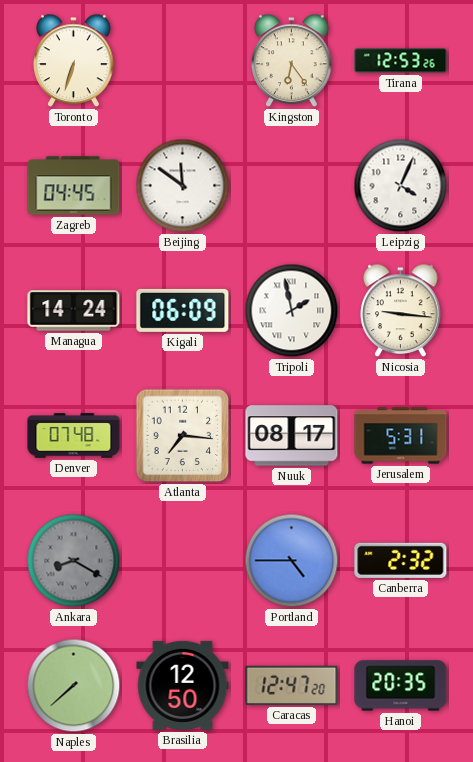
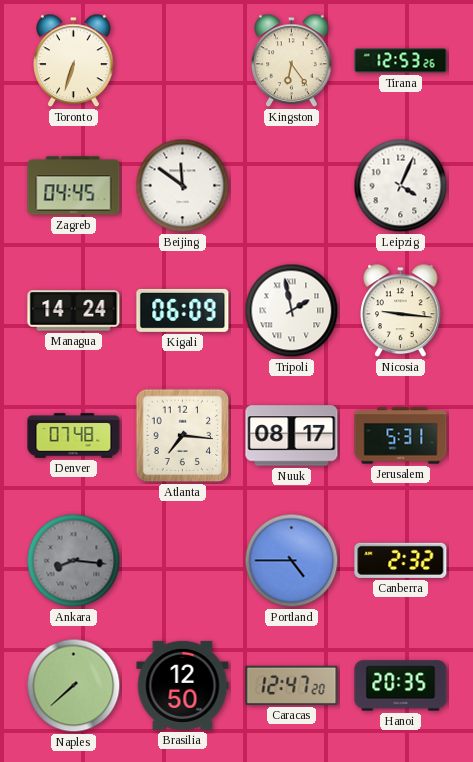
Ankara: 8:20 -> 8:16 (74, 561)
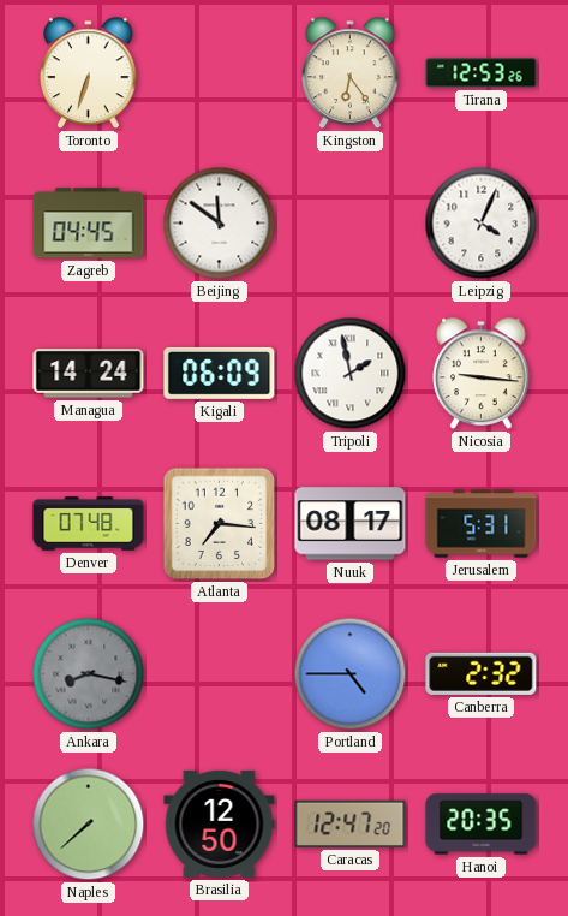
Ankara: 8:16 -> 8:17 (89, 674)
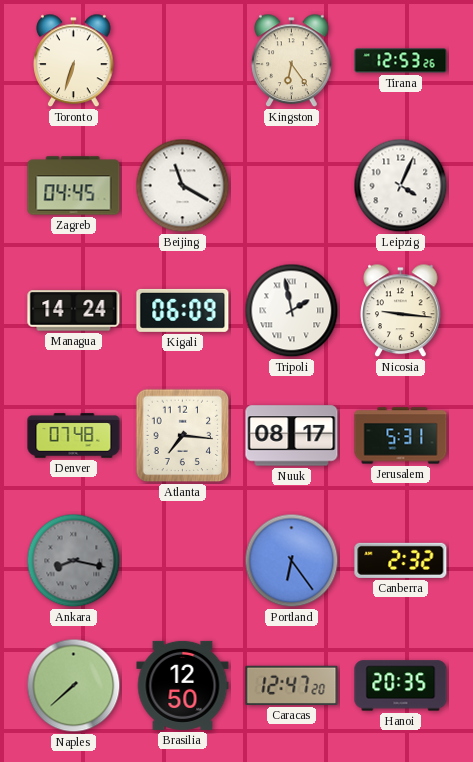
Beijing: 11:51 -> 11:20 (183, 186)
Portland: 4:45 -> 6:24 (292, 561)
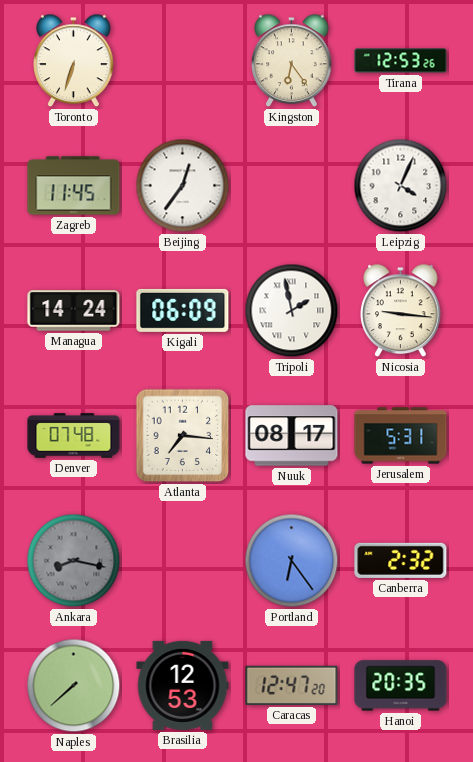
Zagreb: 04:45 -> 11:45 (74, 186)
Beijing: 11:20 -> 12:36 (183, 186)
Brasilia: 12:50 -> 12:53 (183, 685)
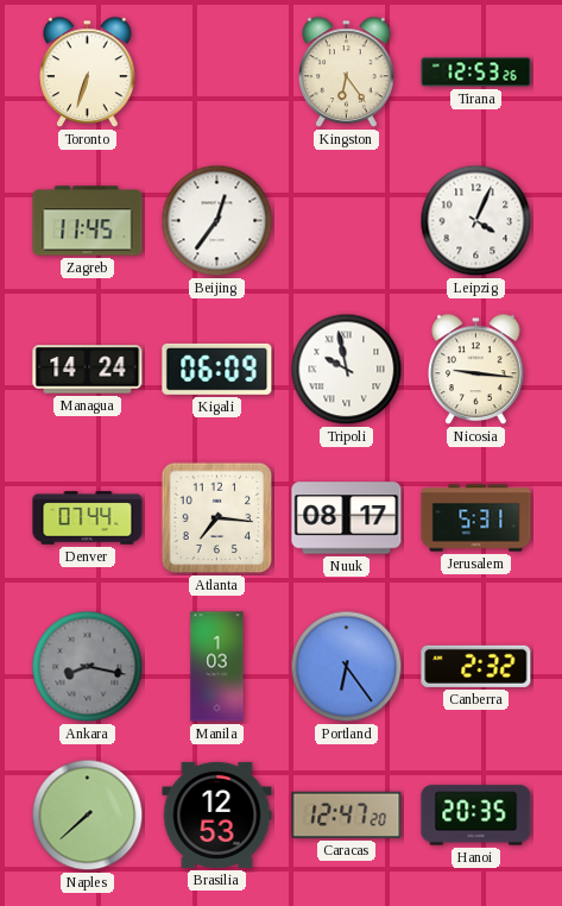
Tripoli: 1:58 -> 9:58 (347, 370)
Denver: 07:48 -> 07:44 (88, 518)
Manila: none -> 1:03 (217, 667)
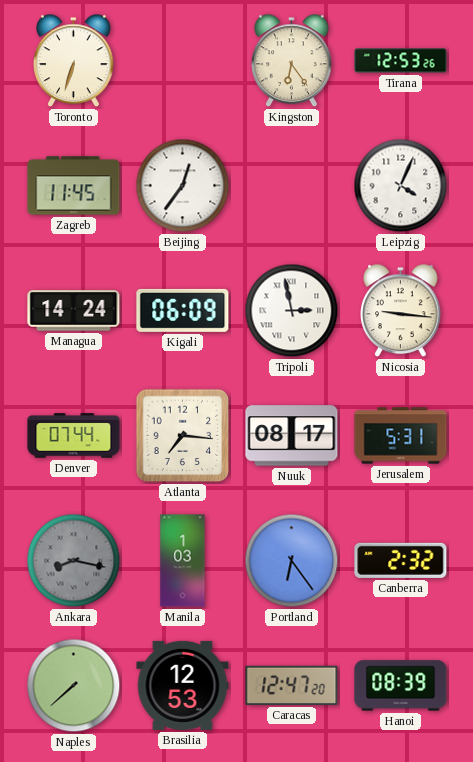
Tripoli: 9:58 -> 2:58 (292, 311)
Hanoi: 20:35 -> 08:39 (401, 686)
